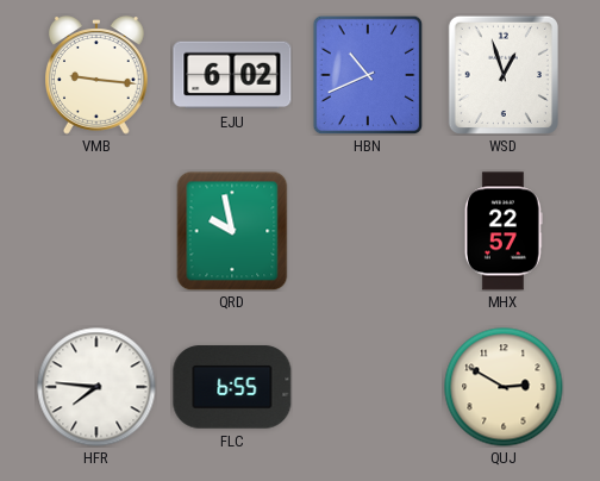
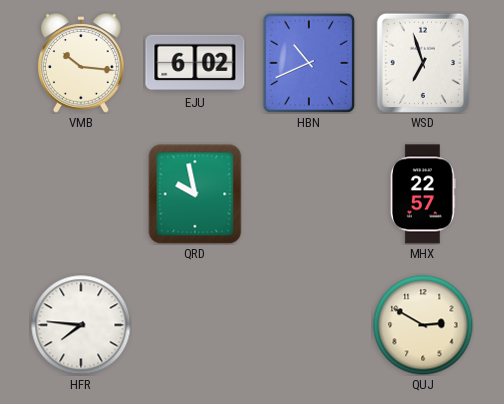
VMB: 9:16 -> 10:16 (82, 63)
WSD: 12:57 -> 6:57 (423, 63)
FLC: 6:55 -> none (232, 387)
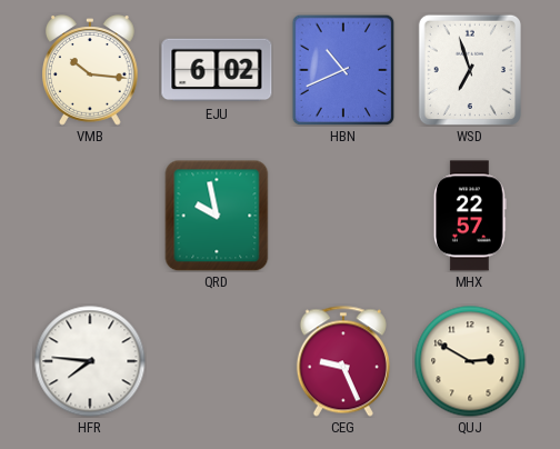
CEG: none -> 9:26 (343, 361)
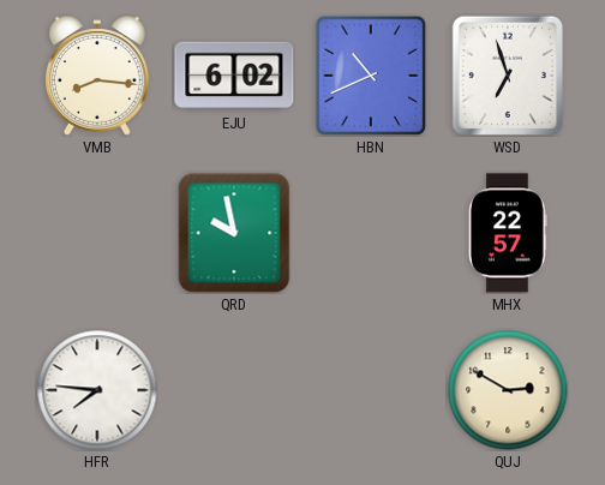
VMB: 10:16 -> 8:16 (98, 76)
CEG: 9:26 -> none (343, 361)
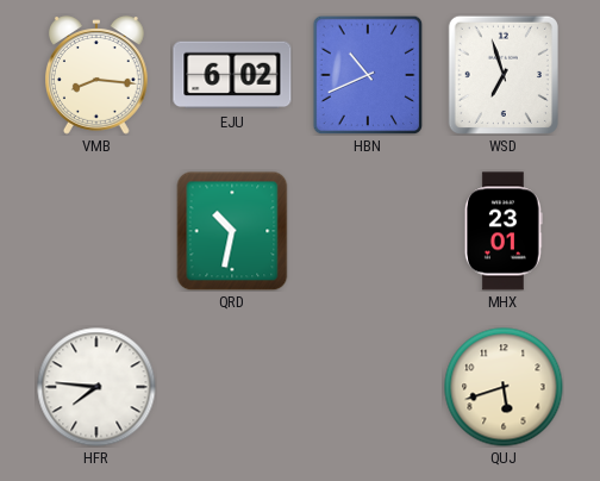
QRD: 9:58 -> 10:32 (232, 231)
MHX: 22:57 -> 23:01 (504, 231)
QUJ: 2:50 -> 5:42 (504, 387)
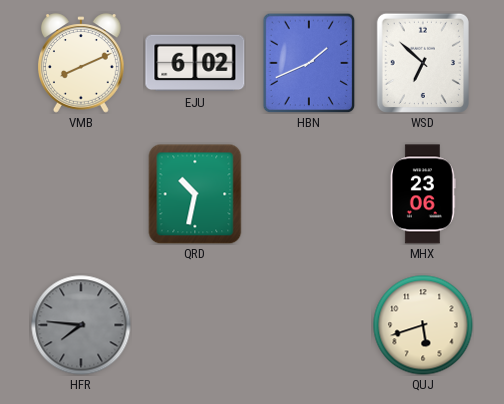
VMB: 8:16 -> 8:11 (82, 63)
HBN: 10:41 -> 1:41 (309, 63)
WSD: 6:57 -> 6:52 (423, 63)
MHX: 23:01 -> 23:06 (423, 194)
HFR dial: white -> grey (81, 325)
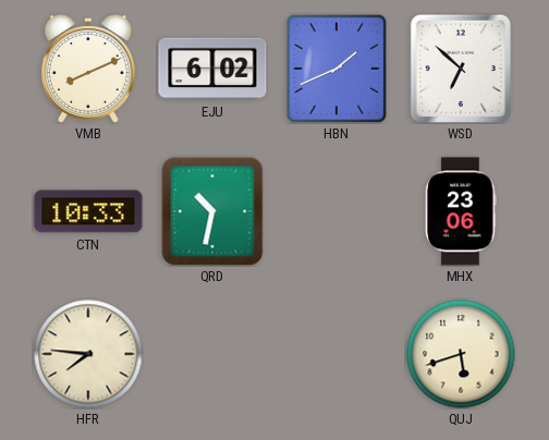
CTN: none -> 10:33 (88, 211)
HFR dial: grey -> cream (88, 354)
